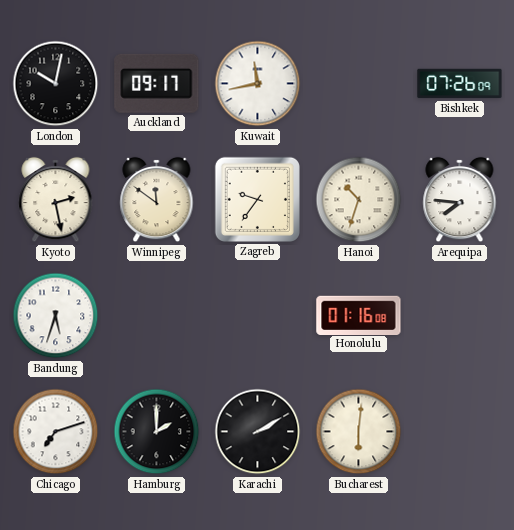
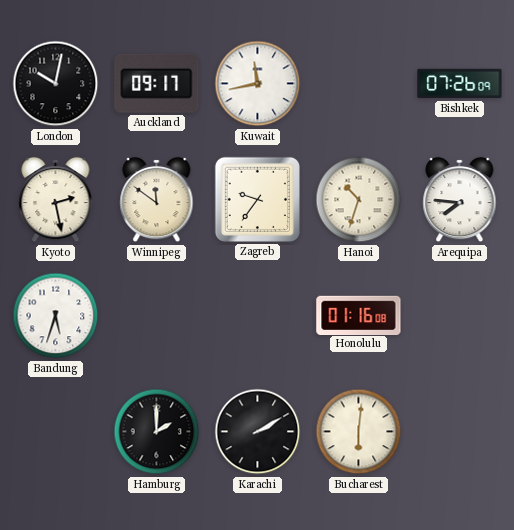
Chicago: 7:12 -> none (56, 432)
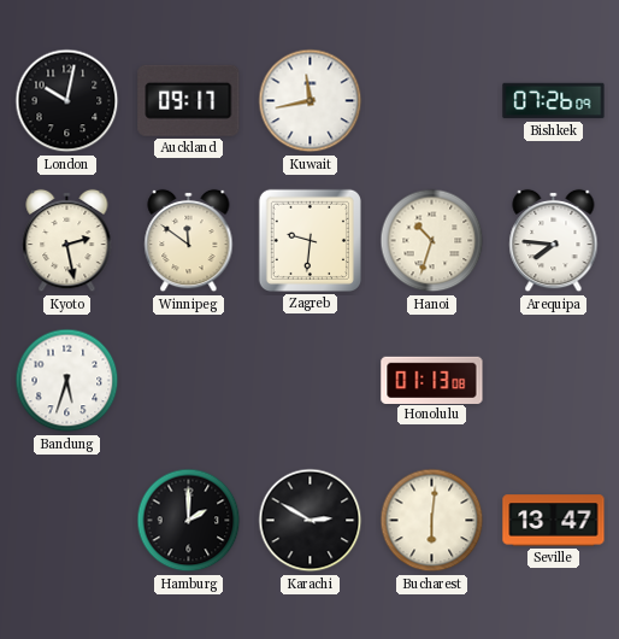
Zagreb: 9:36 -> 9:31 (309, 240)
Honolulu: 01:16 -> 01:13 (432, 380)
Karachi: 2:10 -> 2:50 (311, 521)
Seville: none -> 13:47 (554, 521)
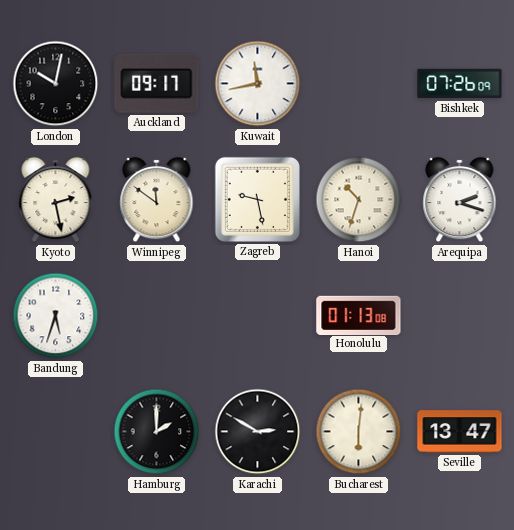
Zagreb: 9:31 -> 9:28 (257, 199)
Arequipa: 7:46 -> 2:18 (460, 200)
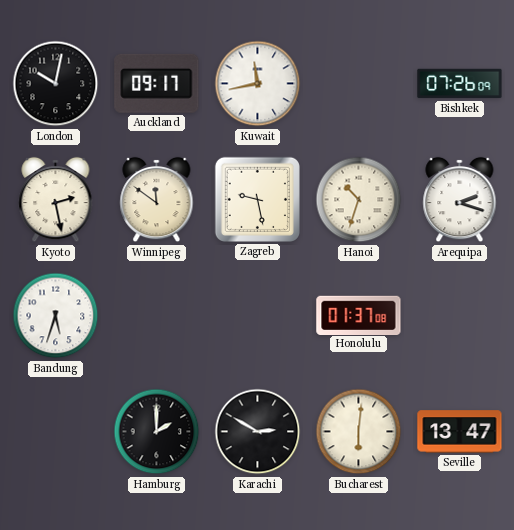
Honolulu: 01:13 -> 01:37 (359, 315)
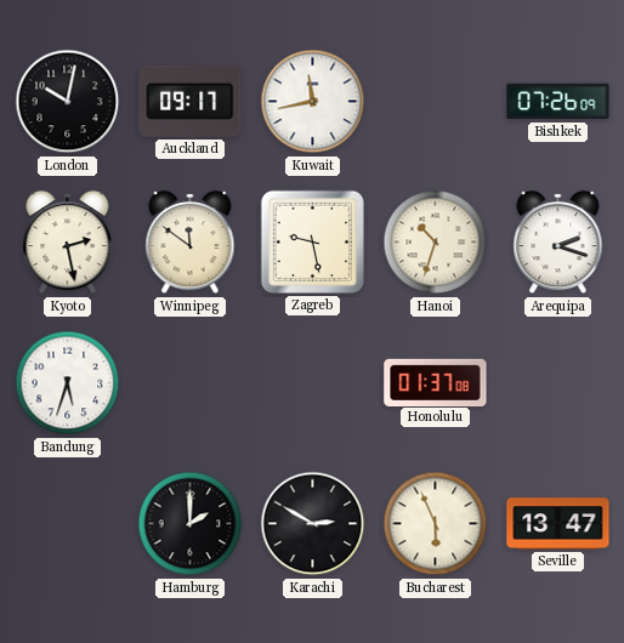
Bucharest: 6:01 -> 5:56 (436, 524)
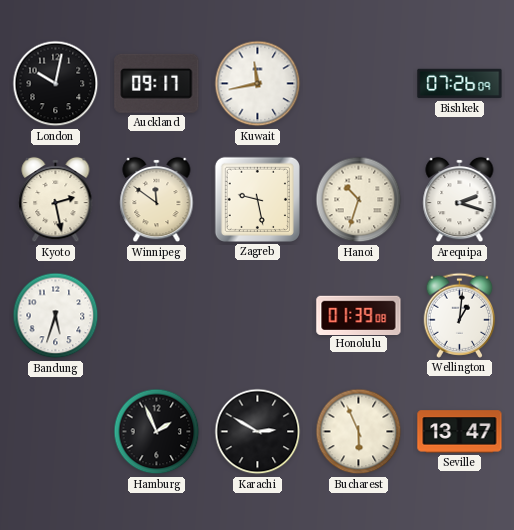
Honolulu: 01:37 -> 01:39 (359, 315)
Wellington: none -> 1:01 (460, 315)
Hamburg: 2:00 -> 1:56 (157, 432)
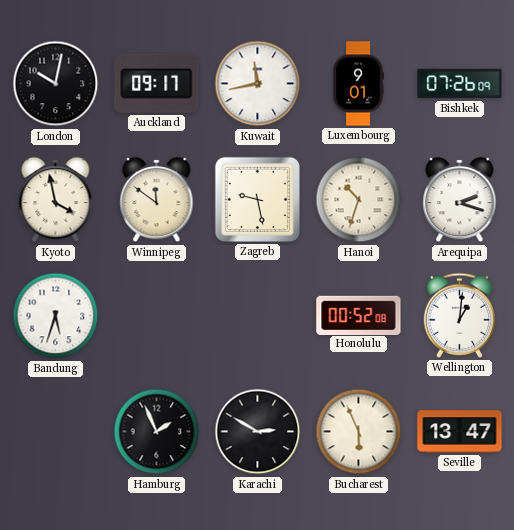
Luxembourg: none -> 9:01 (358, 84)
Kyoto: 2:28 -> 3:58 (56, 200)
Honolulu: 01:39 -> 00:52 (359, 315)
